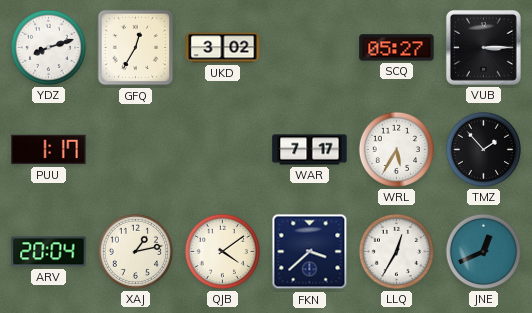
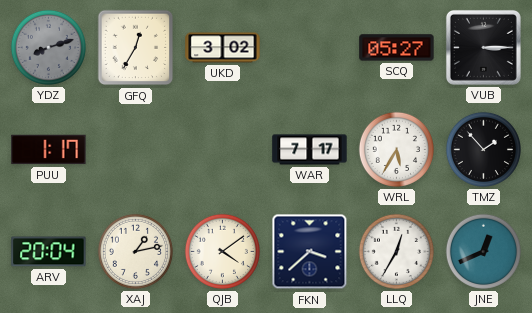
YDZ dial: white -> grey (48, 47)
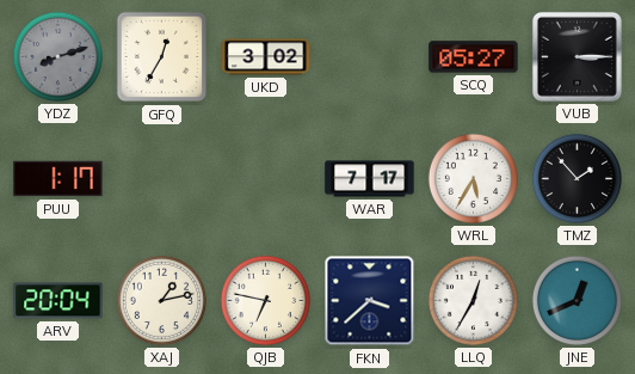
QJB: 4:09 -> 6:47 (265, 300)
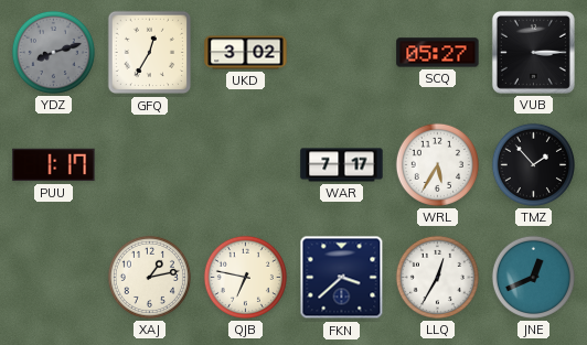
ARV: 20:04 -> none (58, 301)
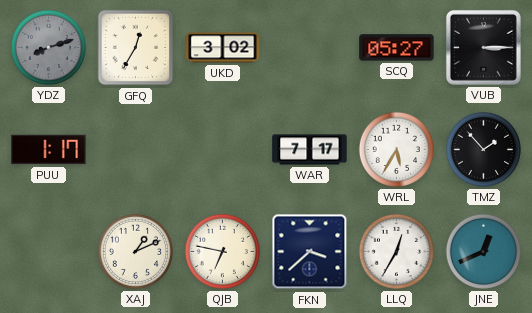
XAJ: 1:13 -> 1:11 (135, 251)
